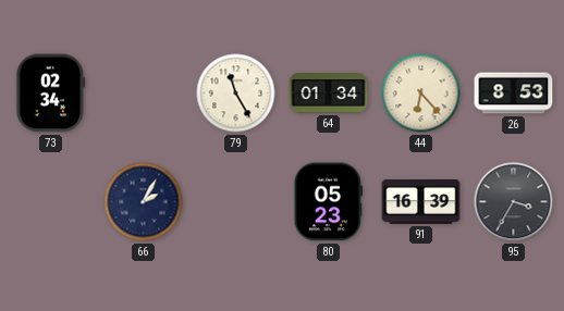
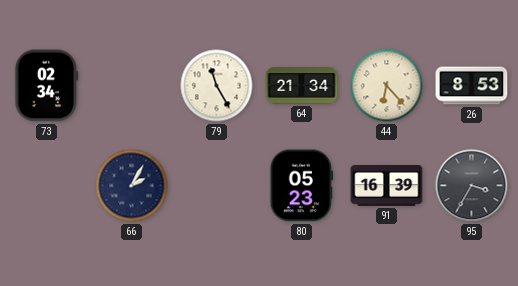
64: 01:34 -> 21:34 (302, 86)
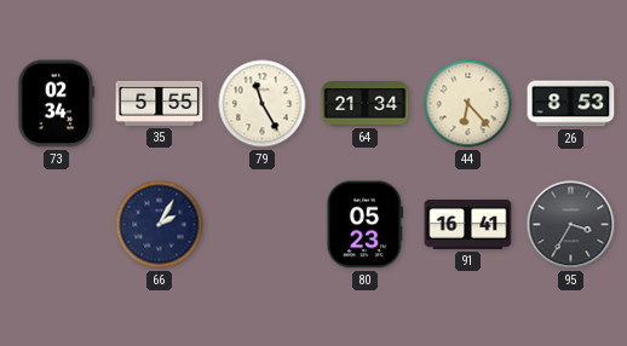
35: none -> 5:55 (160, 103)
91: 16:39 -> 16:41 (468, 225)
